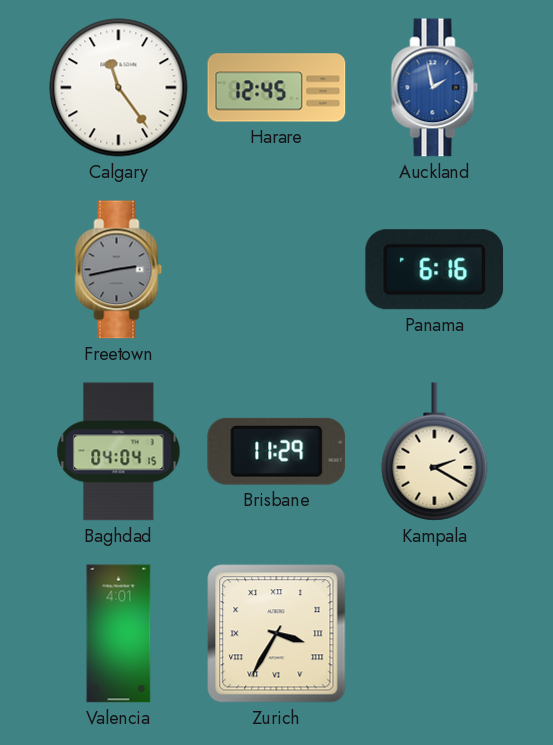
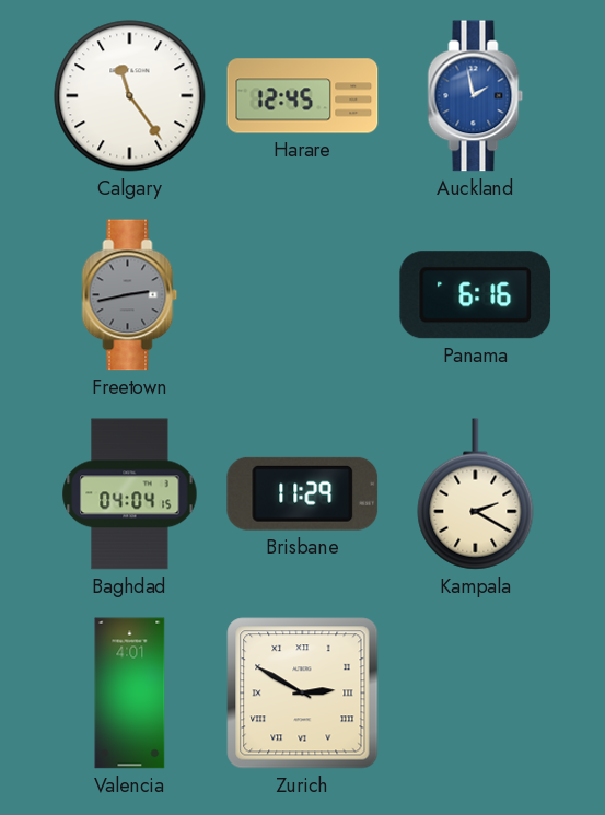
Zurich: 3:35 -> 2:50 (303, 694)
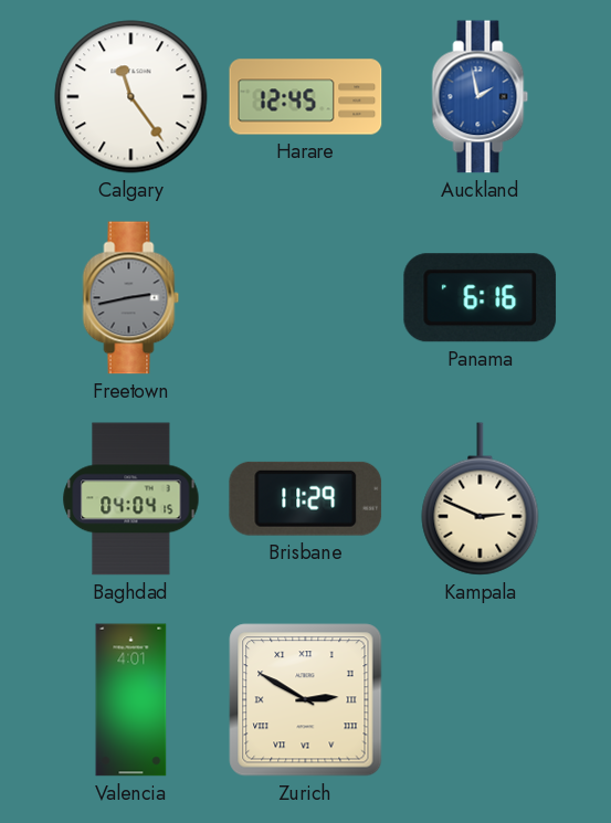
Kampala: 2:20 -> 2:49 (481, 499)
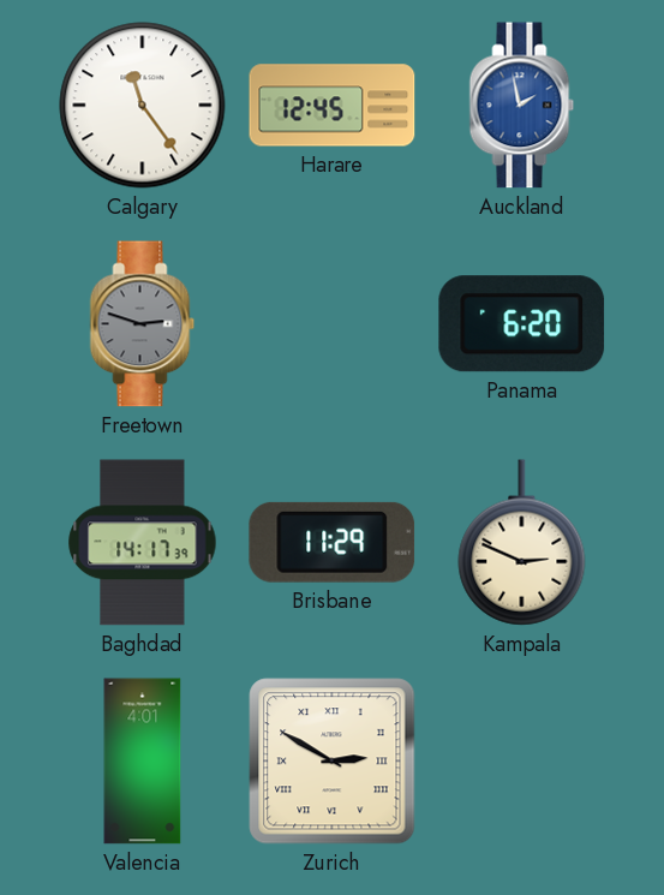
Freetown: 2:43 -> 2:48 (143, 324)
Panama: 6:16 -> 6:20 (522, 324)
Baghdad: 04:04 -> 14:17 (143, 543)
